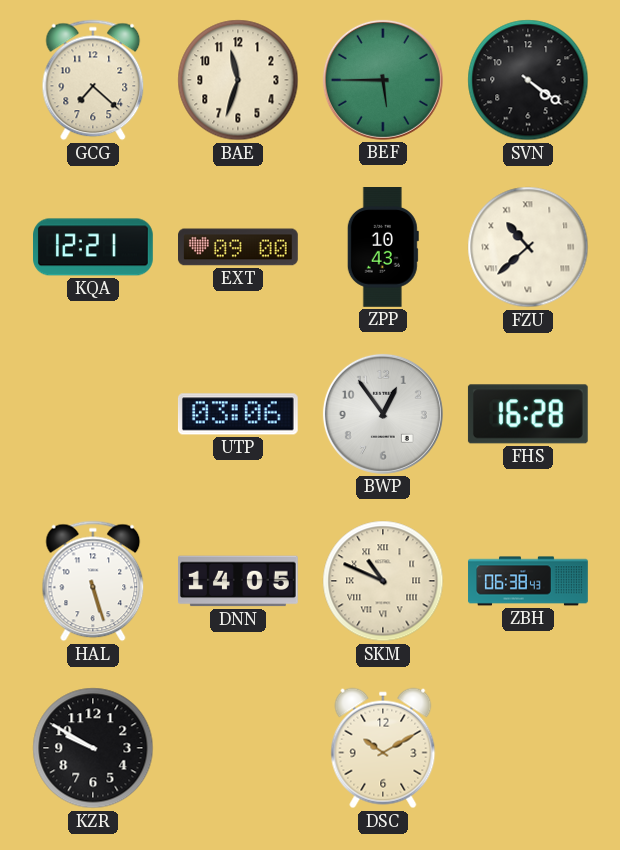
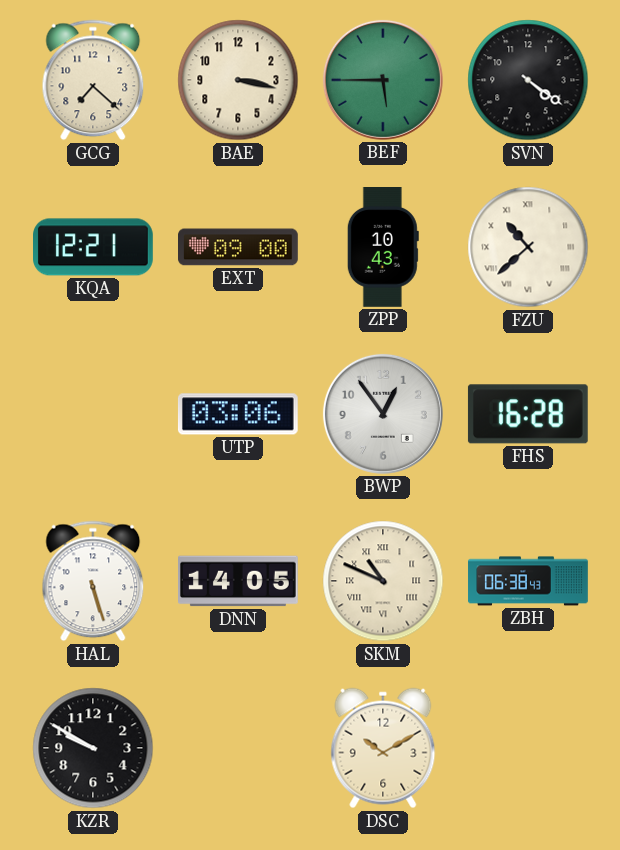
BAE: 11:33 -> 3:17 (238, 80)
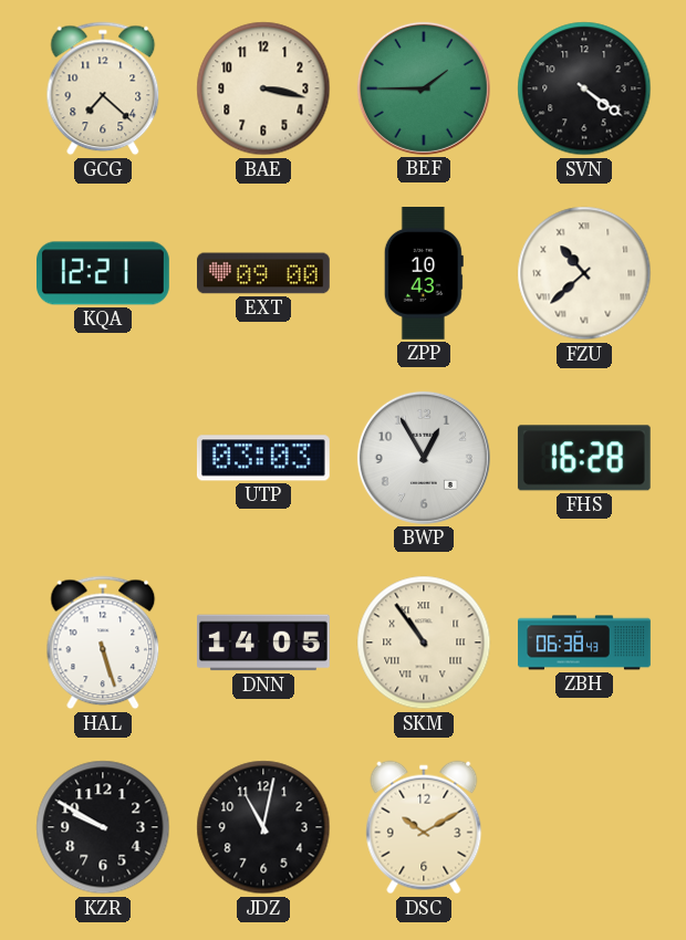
BEF: 5:45 -> 1:45 (424, 88)
UTP: 03:06 -> 03:03 (263, 458)
BWP: 12:54 -> 12:55 (424, 458)
SKM: 10:49 -> 10:54 (424, 643)
JDZ: none -> 11:02 (263, 827)
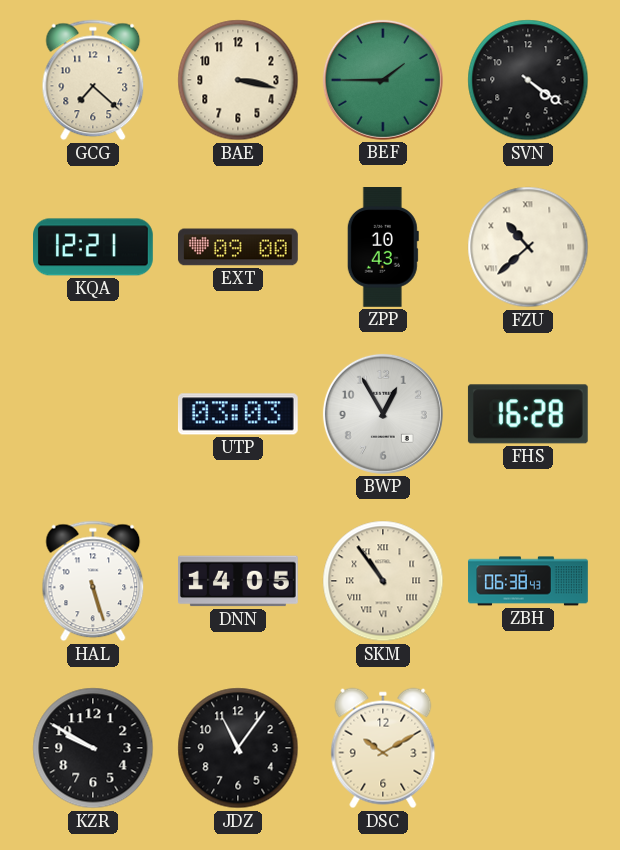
JDZ: 11:02 -> 11:06 (238, 748)
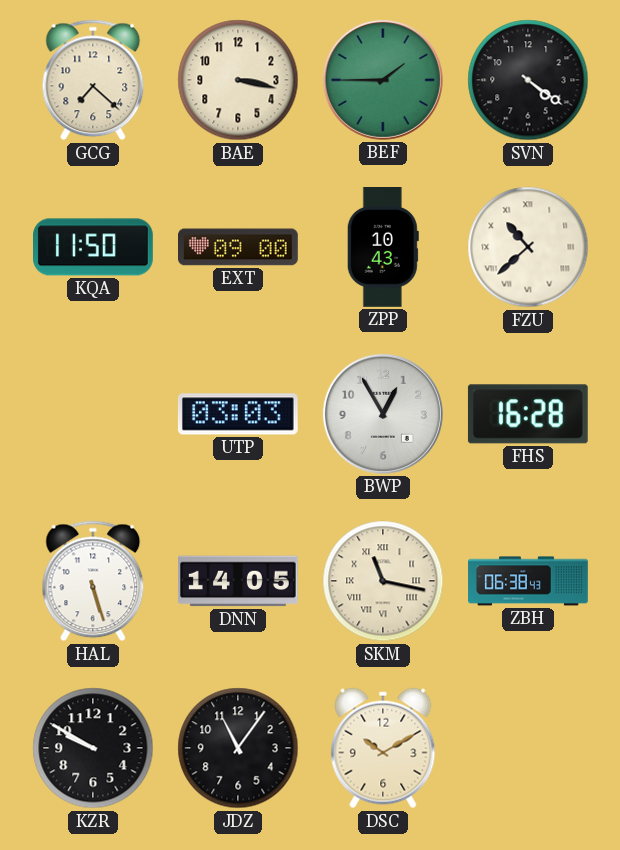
KQA: 12:21 -> 11:50 (94, 247)
SKM: 10:54 -> 11:17 (383, 581)
